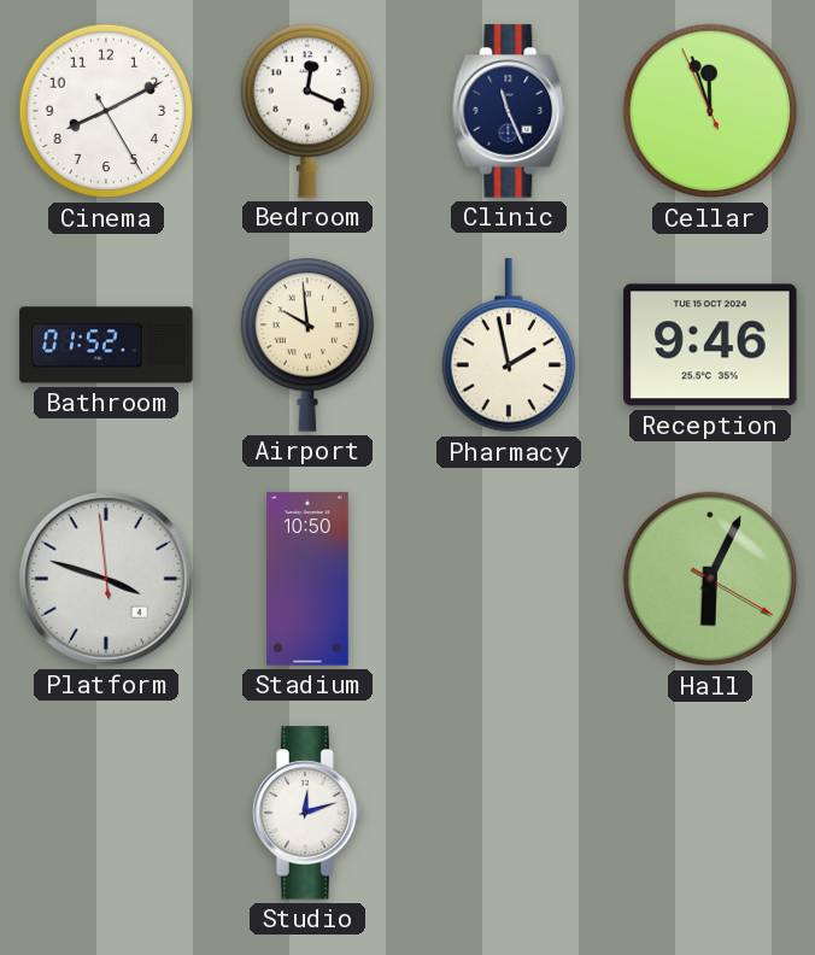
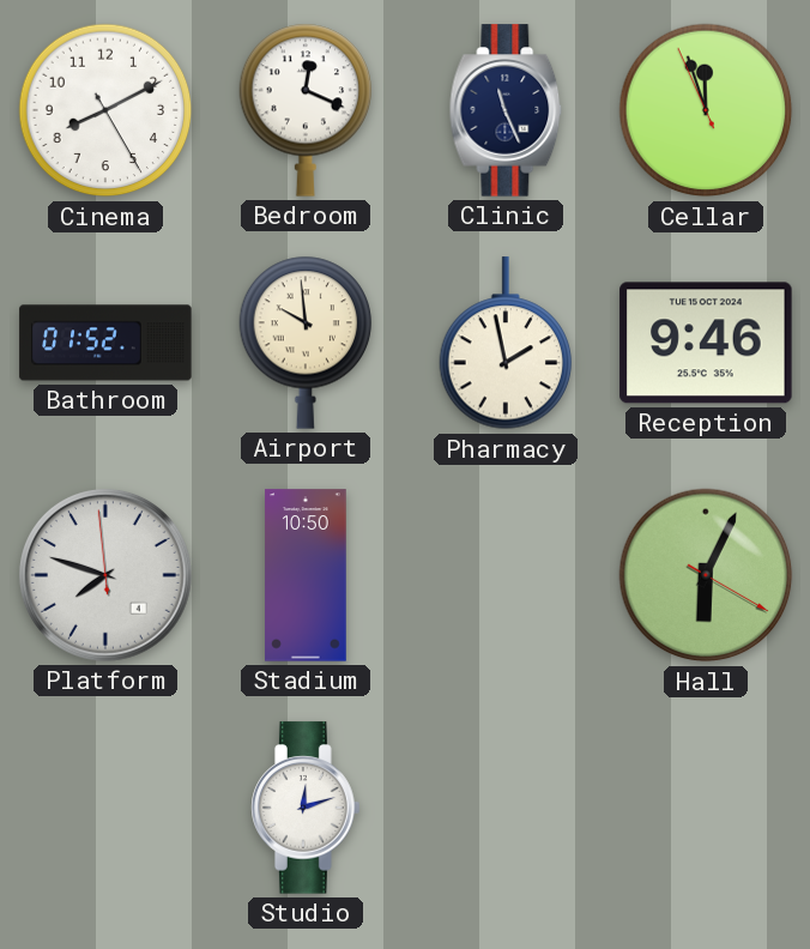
Platform: 3:47 -> 7:47 (105, 575)
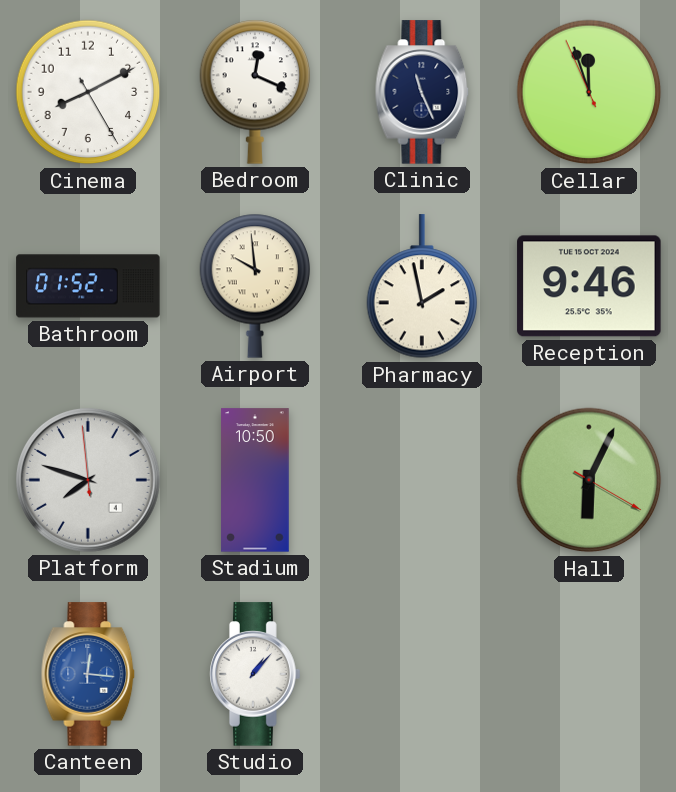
Canteen: none -> 12:16 (88, 674)
Studio: 12:12 -> 1:07 (255, 674)
